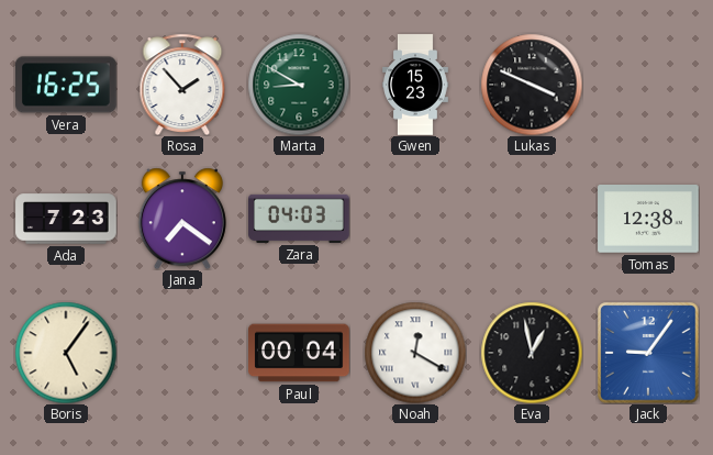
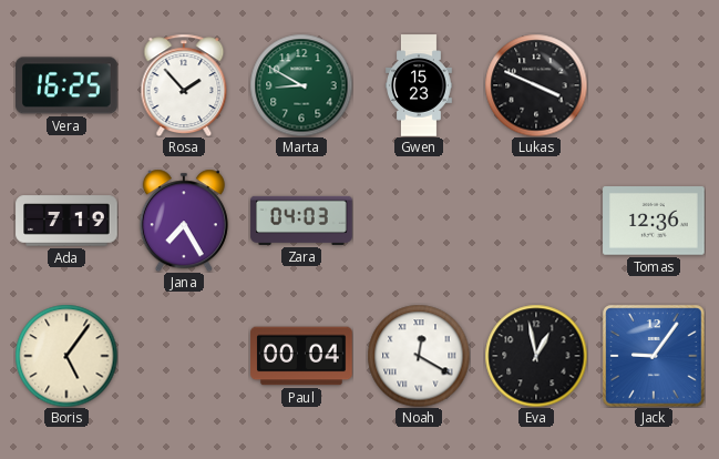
Ada: 7:23 -> 7:19 (66, 221)
Jana: 7:21 -> 7:25 (184, 221)
Tomas: 12:38 -> 12:36 (654, 222)
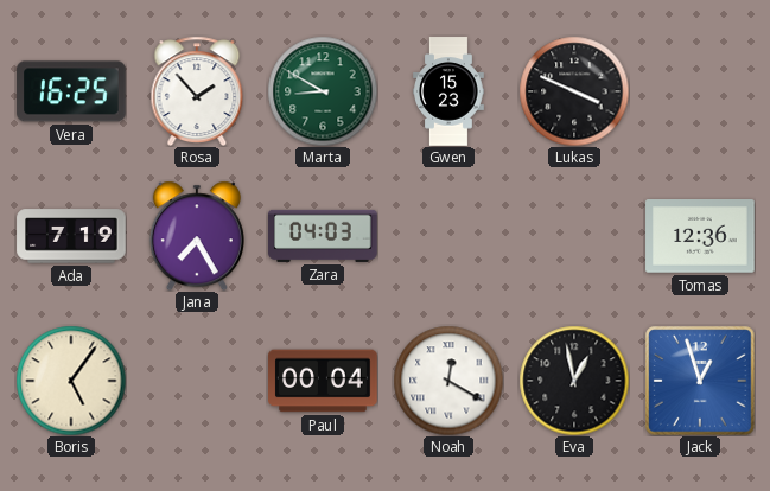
Jack: 9:06 -> 12:57 (700, 381)
